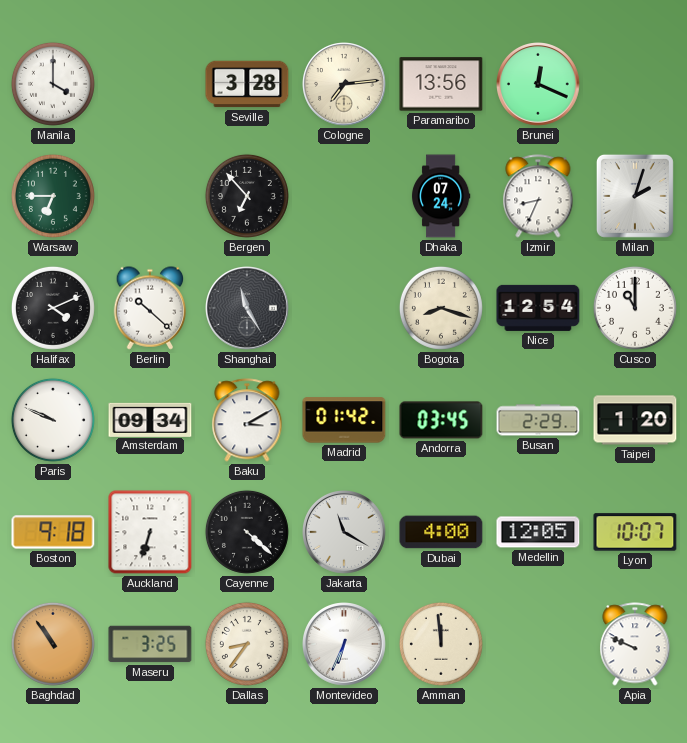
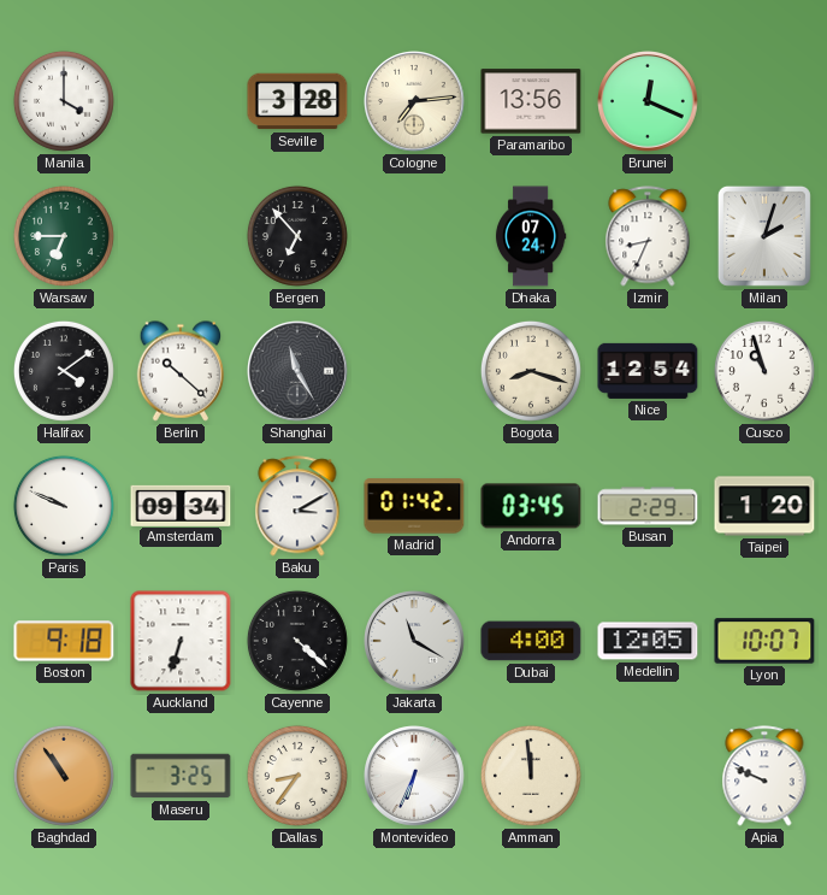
Halifax: 4:11 -> 4:09 (64, 371)
Cusco: 11:00 -> 10:57 (764, 371)
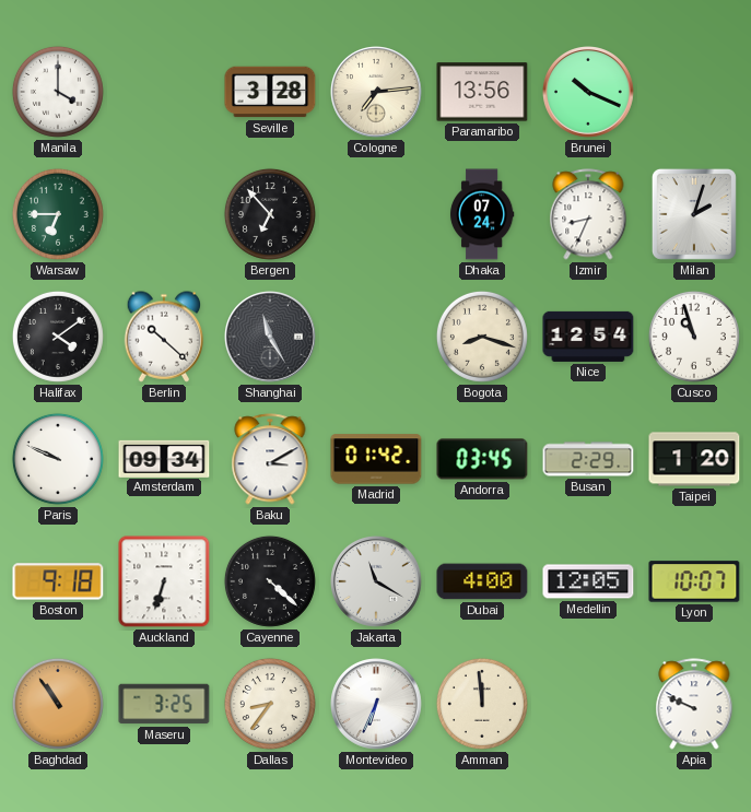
Brunei: 12:19 -> 10:19 (589, 93)
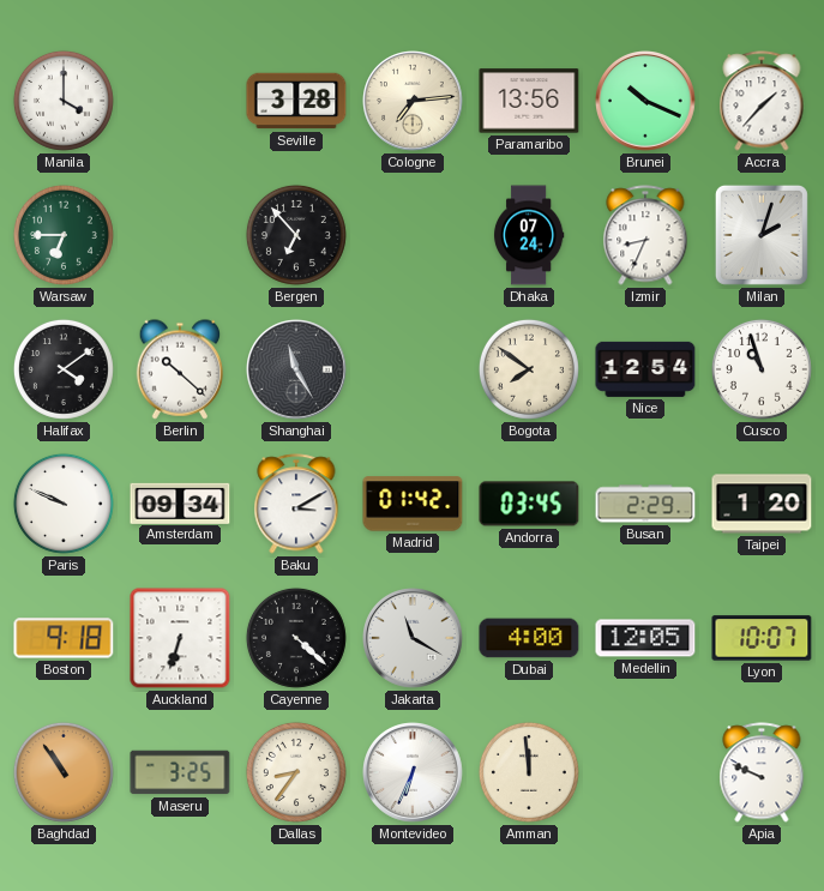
Accra: none -> 1:37 (762, 101)
Bogota: 8:18 -> 7:51 (529, 369)
